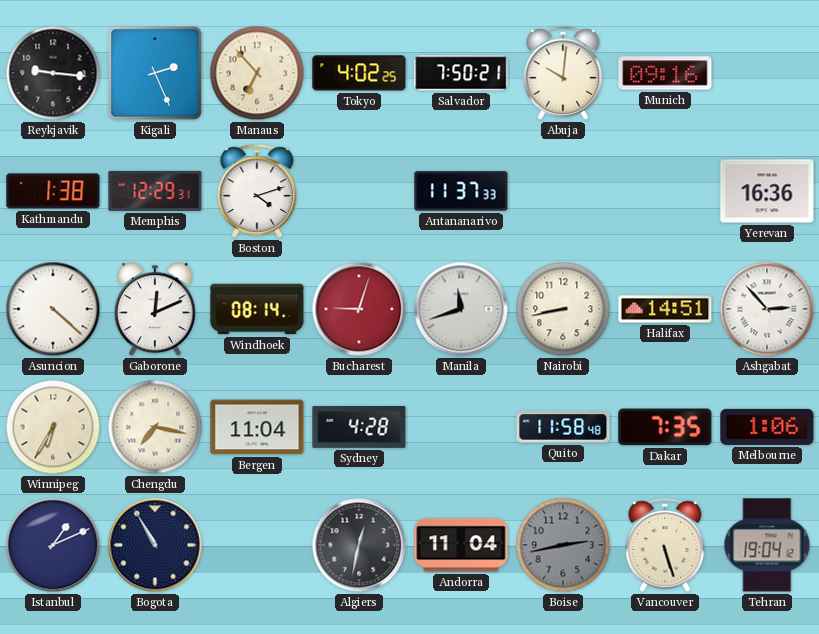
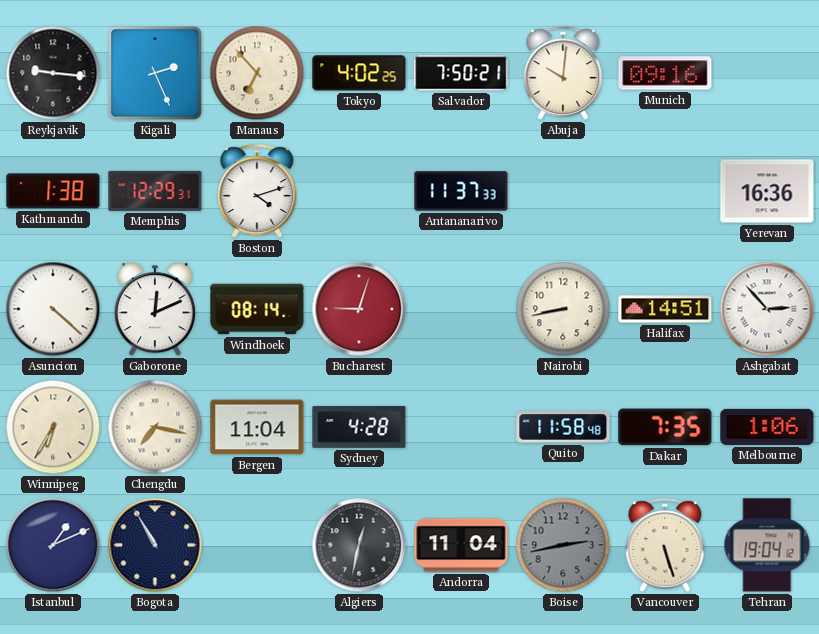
Manila: 11:42 -> none (461, 309)
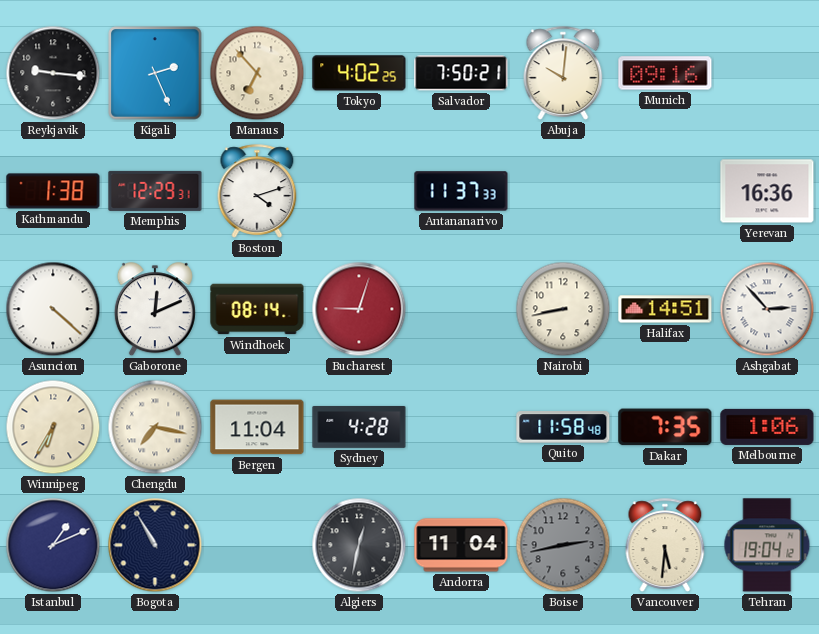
Vancouver: 5:27 -> 5:31 (665, 545)
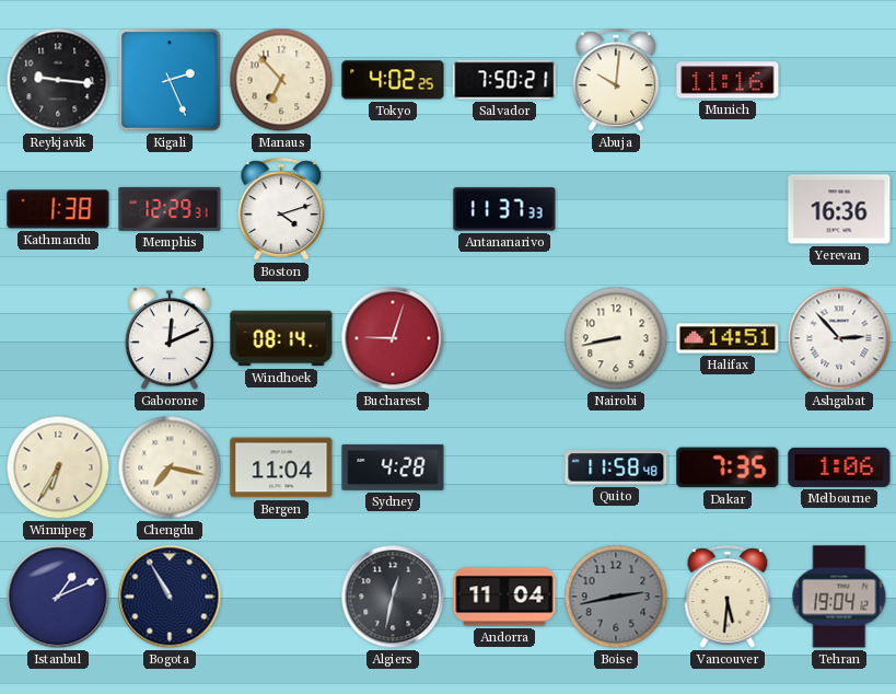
Munich: 09:16 -> 11:16 (728, 80)
Asuncion: 4:22 -> none (53, 309)
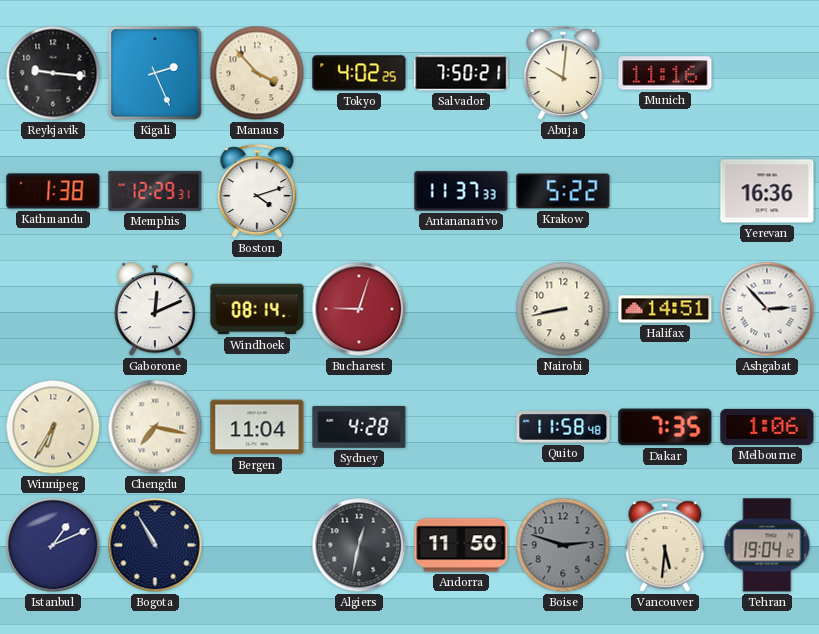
Manaus: 6:53 -> 3:53 (257, 73)
Krakow: none -> 5:22 (563, 191)
Andorra: 11:04 -> 11:50 (461, 545)
Boise: 2:43 -> 2:48 (563, 545)
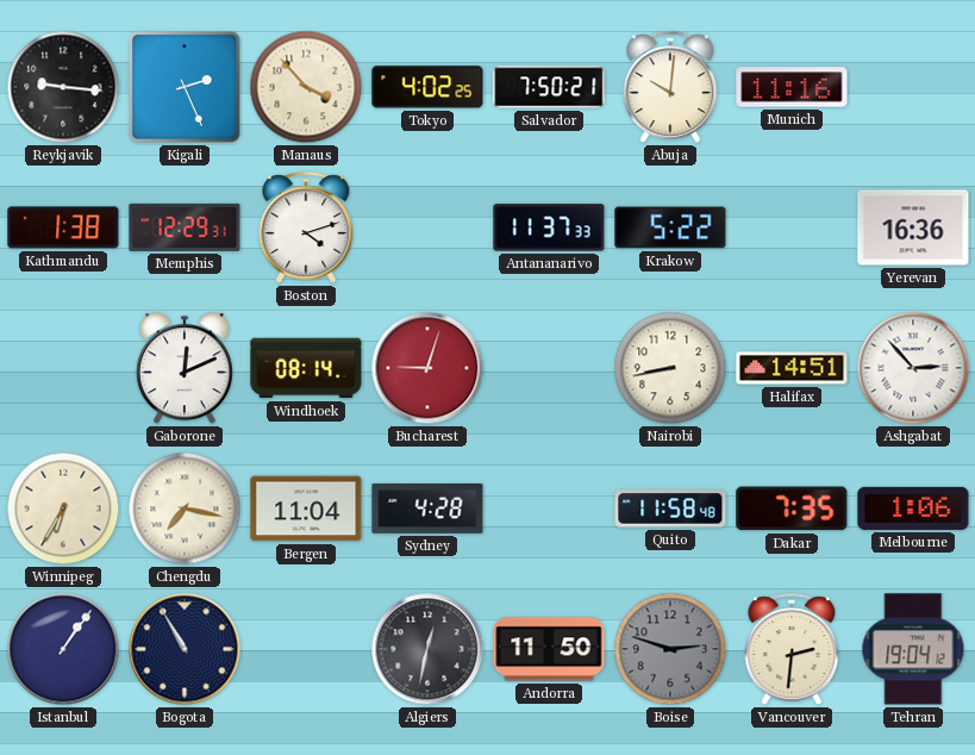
Istanbul: 1:11 -> 1:06 (63, 649)
Vancouver: 5:31 -> 2:31 (792, 649)
